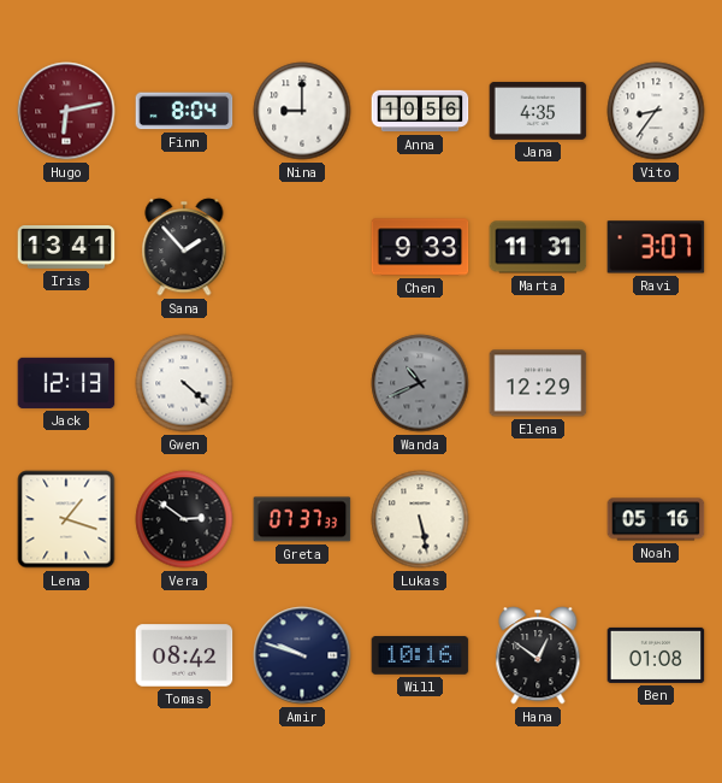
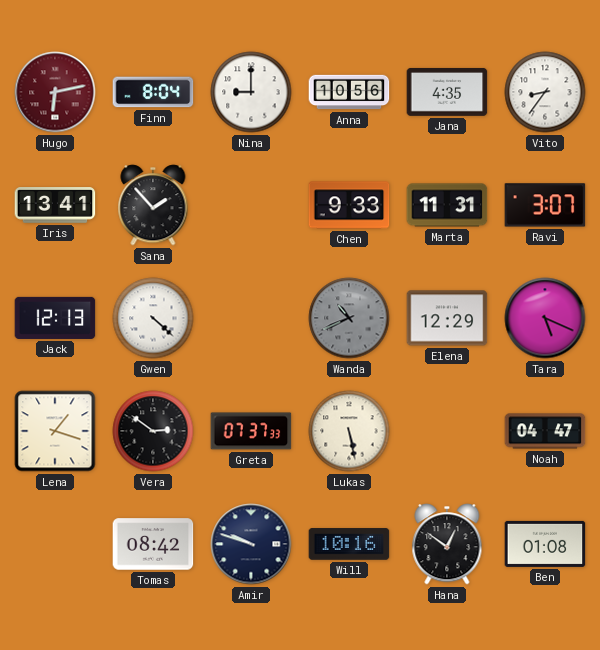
Tara: none -> 5:19 (545, 318)
Noah: 05:16 -> 04:47 (545, 431)
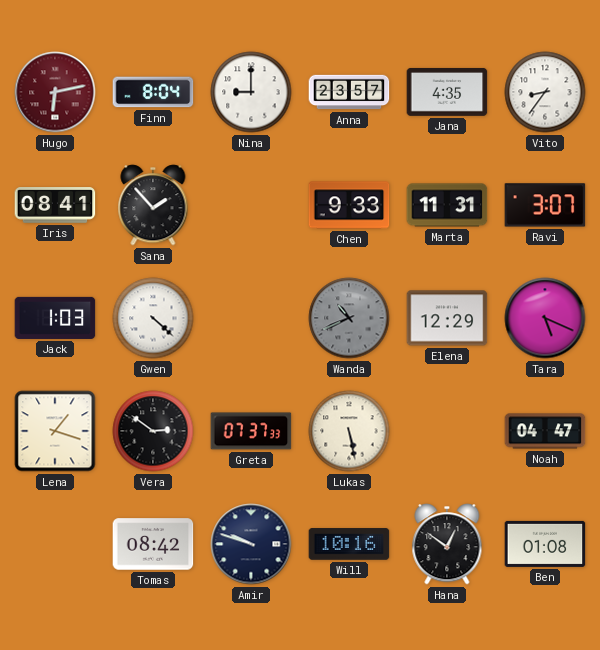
Anna: 10:56 -> 23:57 (349, 92)
Iris: 13:41 -> 08:41 (55, 205)
Jack: 12:13 -> 1:03 (55, 318)
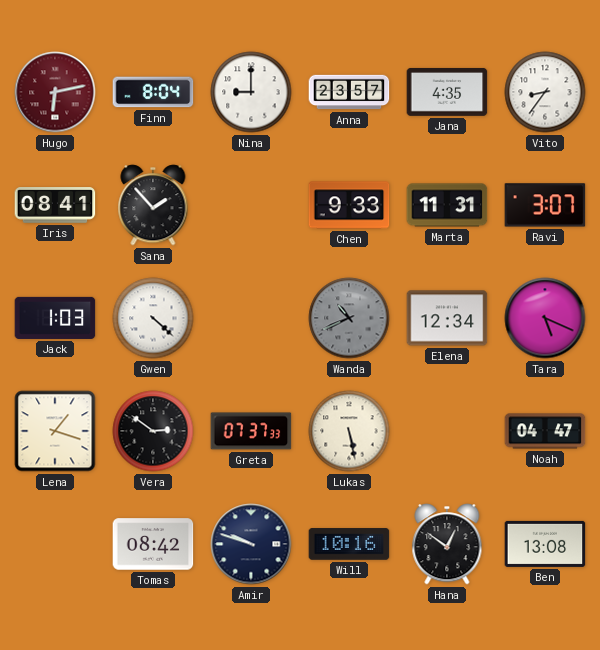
Elena: 12:29 -> 12:34 (447, 318)
Ben: 01:08 -> 13:08 (545, 544)
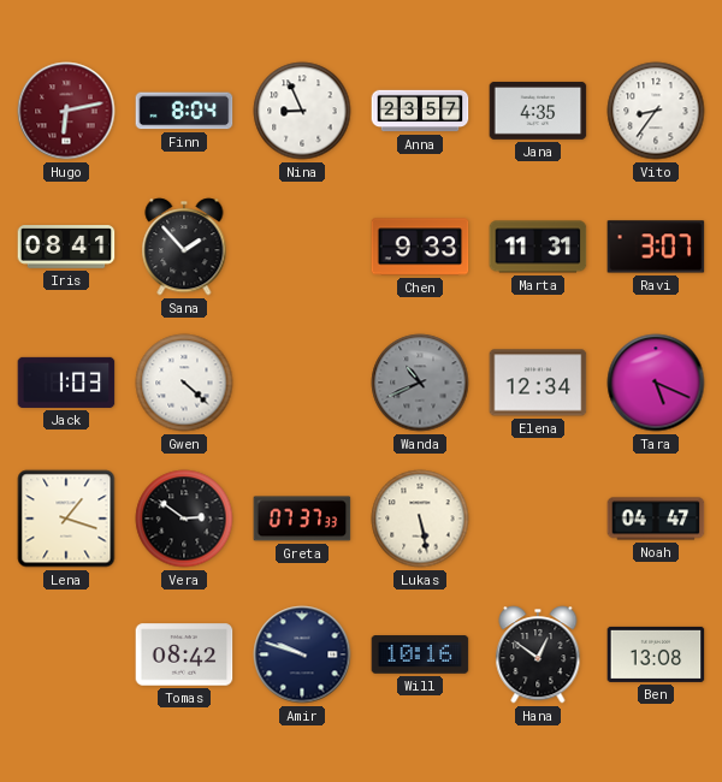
Nina: 9:00 -> 8:56 (302, 111)
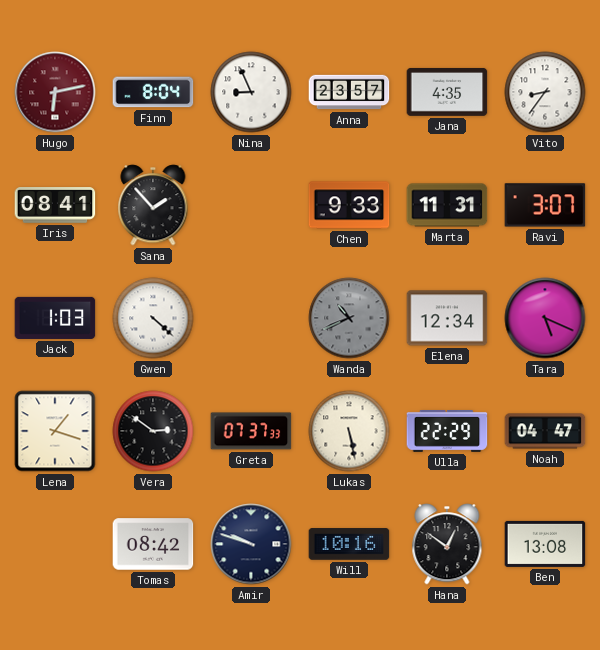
Ulla: none -> 22:29 (447, 432)
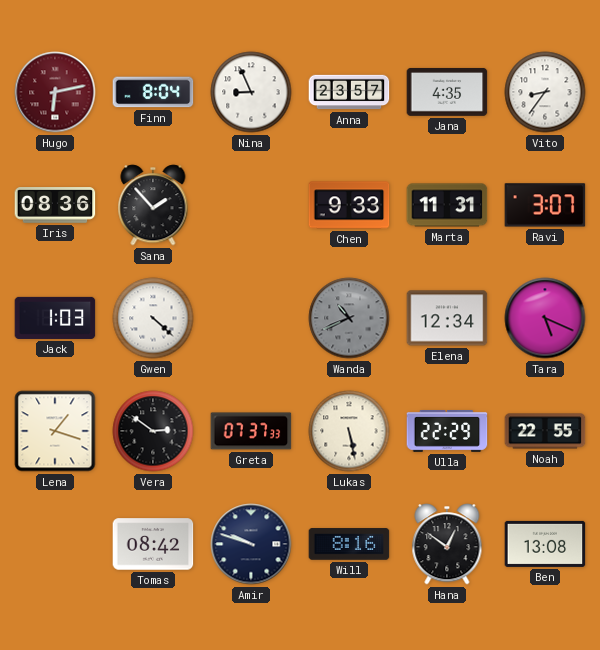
Iris: 08:41 -> 08:36 (55, 205)
Noah: 04:47 -> 22:55 (545, 431)
Will: 10:16 -> 8:16 (349, 544)
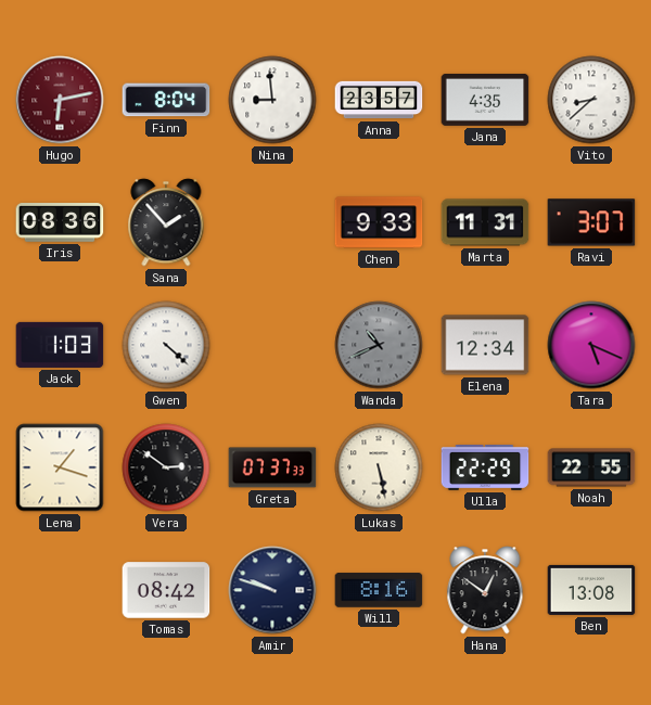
Nina: 8:56 -> 8:59 (272, 100)
Vito: 8:36 -> 8:38 (591, 100)
